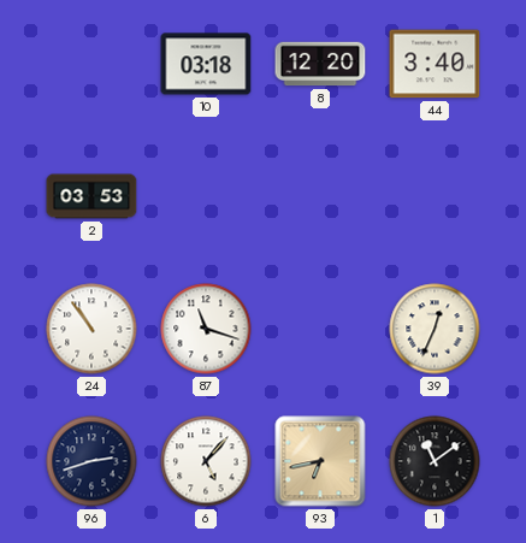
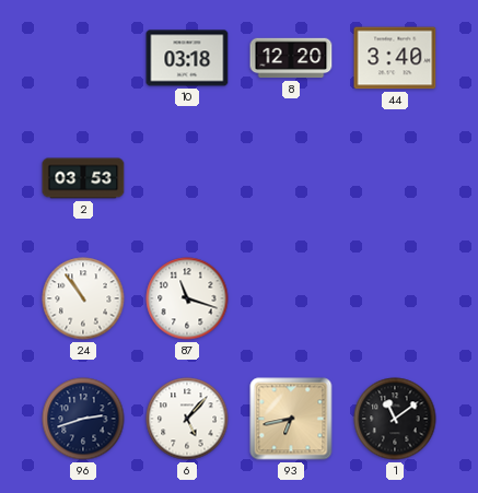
39: 12:34 -> none (435, 329)
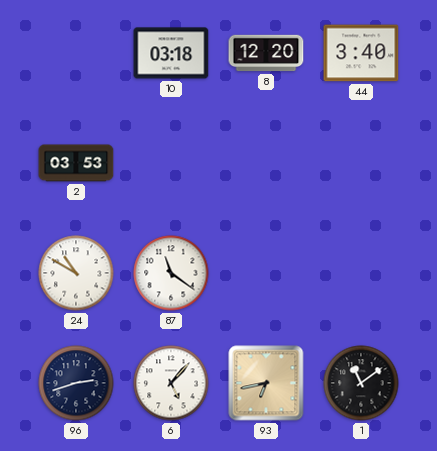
24: 10:54 -> 10:50 (76, 273)
87: 11:18 -> 11:21 (171, 273)
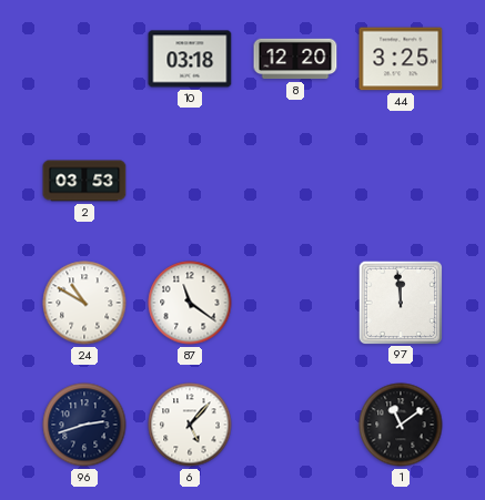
44: 3:40 -> 3:25 (401, 59)
97: none -> 11:59 (400, 302)
93: 6:43 -> none (266, 383)
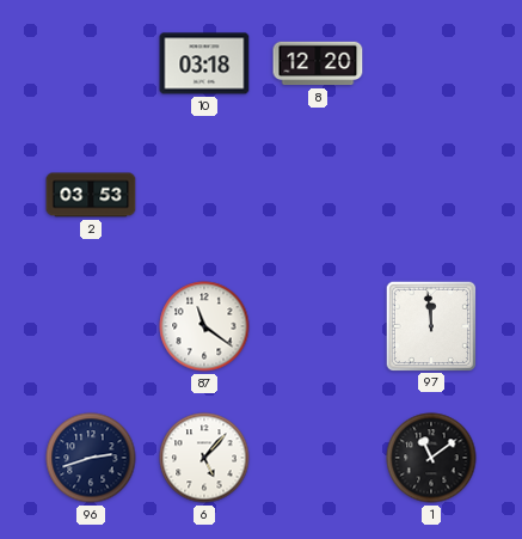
44: 3:25 -> none (401, 59)
24: 10:50 -> none (84, 303)
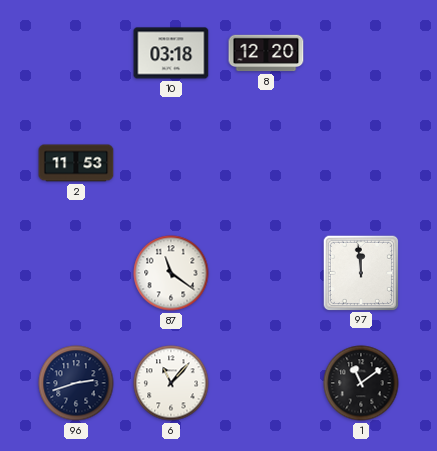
2: 03:53 -> 11:53 (76, 163)
6: 5:07 -> 11:07 (171, 383)
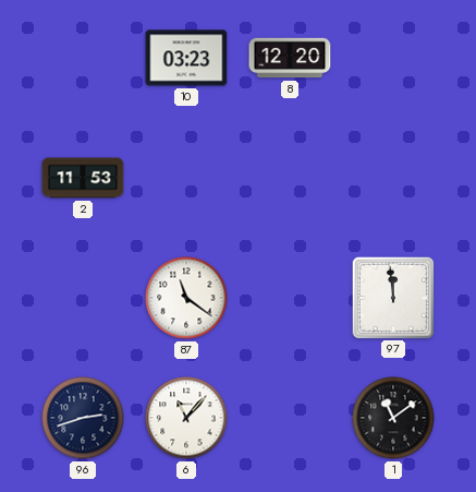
10: 03:18 -> 03:23 (186, 58)
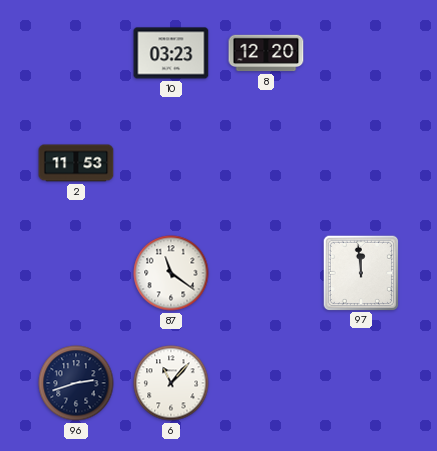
1: 11:09 -> none (393, 418)
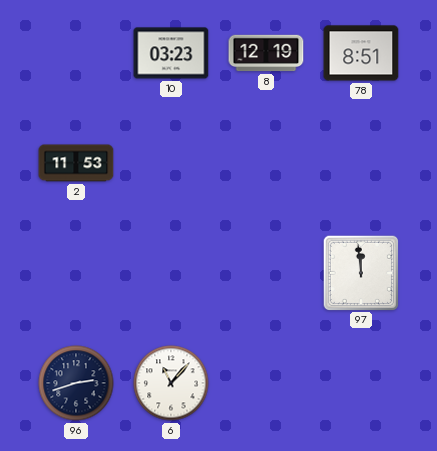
8: 12:20 -> 12:19 (266, 53)
78: none -> 8:51 (361, 53)
87: 11:21 -> none (171, 273)
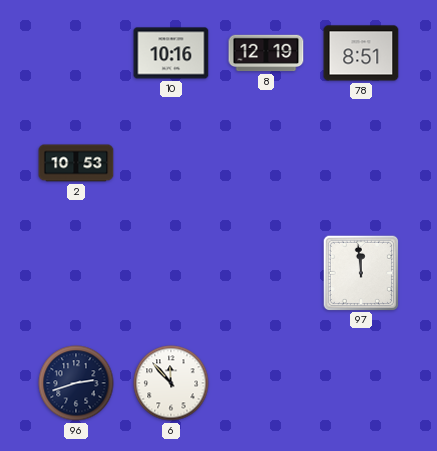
10: 03:23 -> 10:16 (171, 53)
2: 11:53 -> 10:53 (76, 163)
6: 11:07 -> 11:53 (171, 383)
